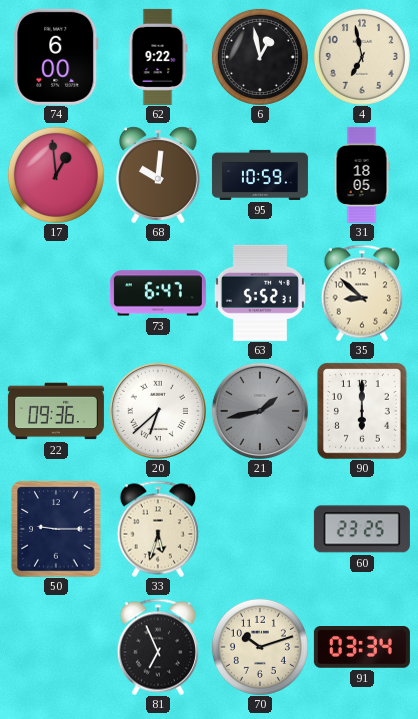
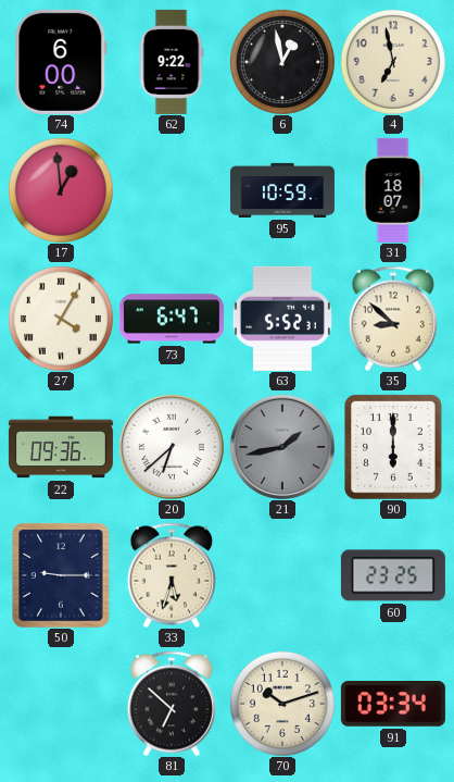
68: 10:01 -> none (158, 175)
31: 18:05 -> 18:07 (393, 190)
27: none -> 4:05 (61, 319)
81: 6:56 -> 6:52 (172, 704)
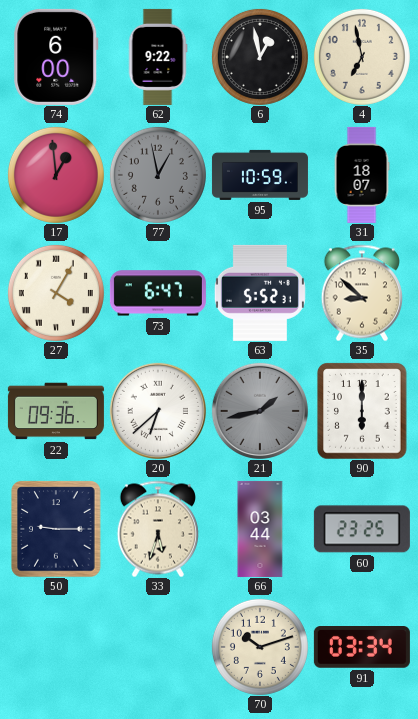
77: none -> 12:58 (158, 175)
66: none -> 03:44 (260, 529)
81: 6:52 -> none (172, 704)
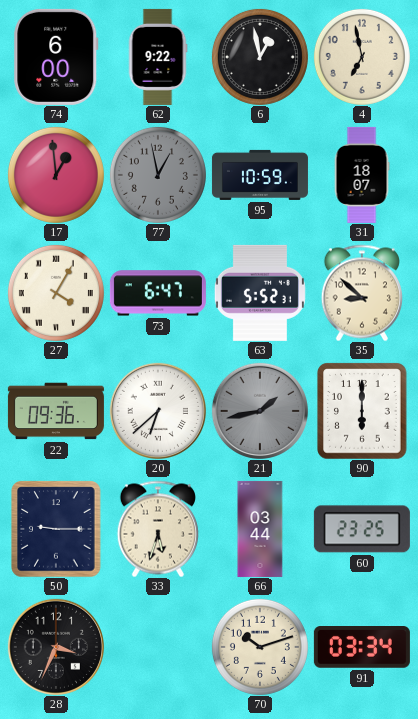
28: none -> 3:34 (56, 647)
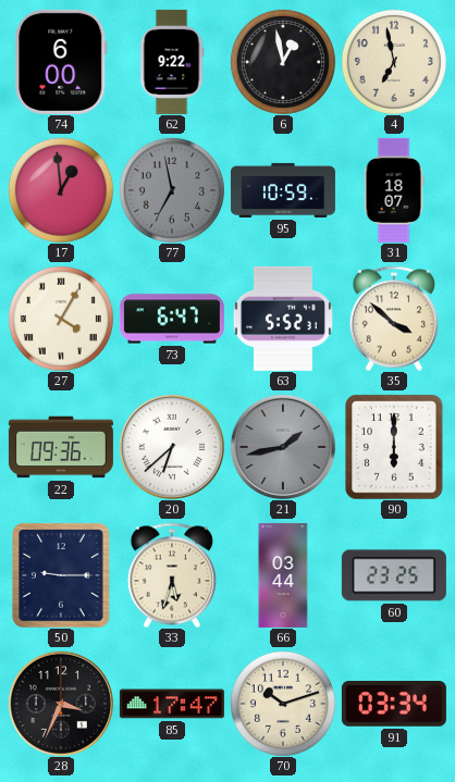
77: 12:58 -> 6:58 (172, 190)
35: 8:52 -> 3:52 (394, 319)
85: none -> 17:47 (172, 704)
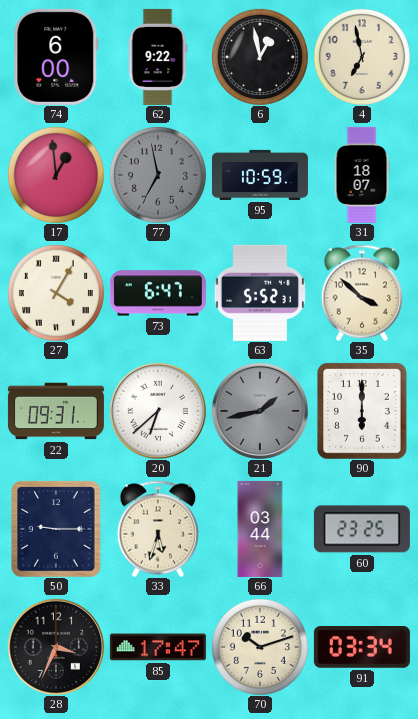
22: 09:36 -> 09:31 (56, 411)
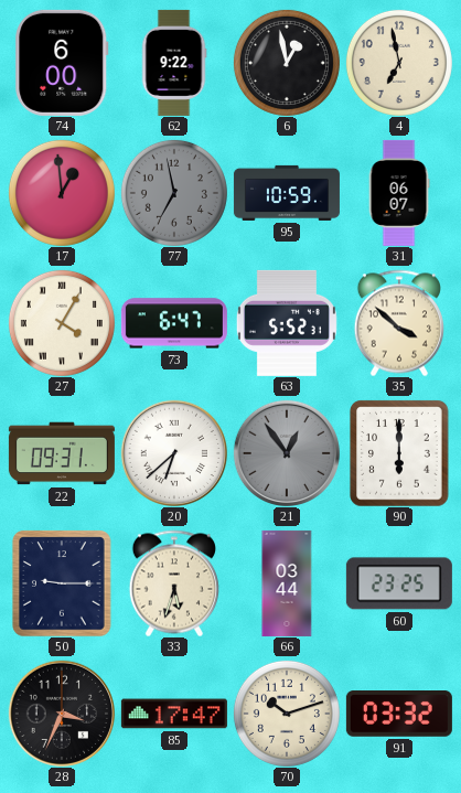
31: 18:07 -> 06:07 (399, 193)
21: 1:43 -> 12:54 (287, 453)
91: 03:34 -> 03:32 (399, 715)
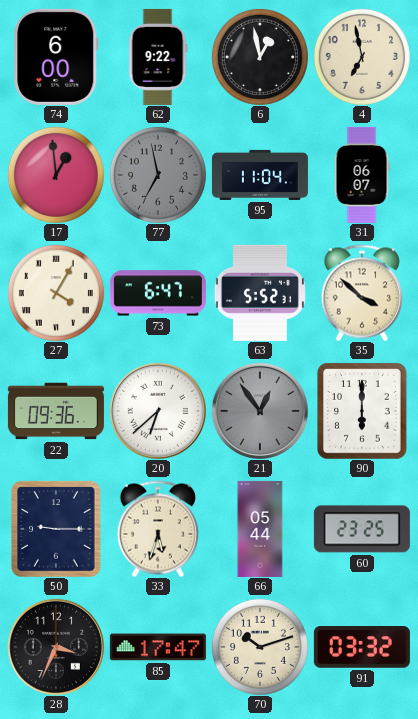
95: 10:59 -> 11:04 (260, 175)
22: 09:31 -> 09:36 (56, 411)
66: 03:44 -> 05:44 (260, 529)
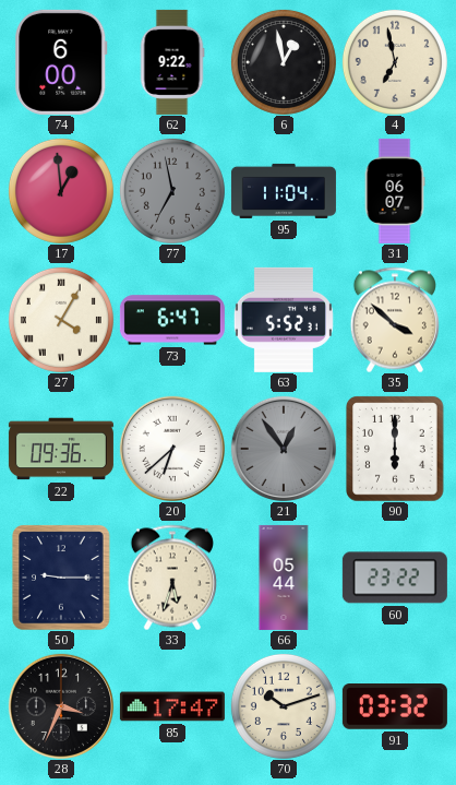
60: 23:25 -> 23:22 (395, 578)
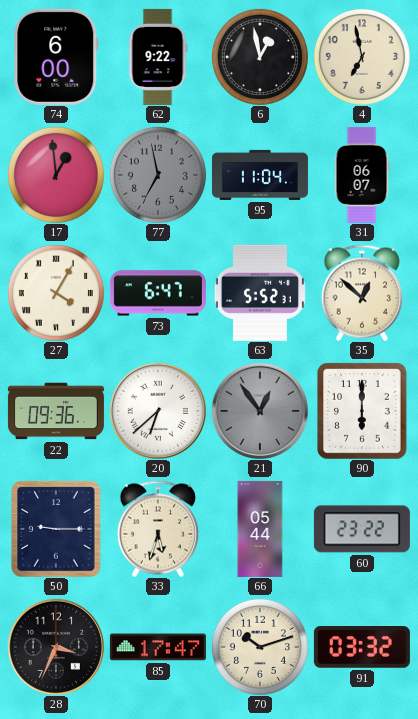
35: 3:52 -> 12:52 (362, 293)
